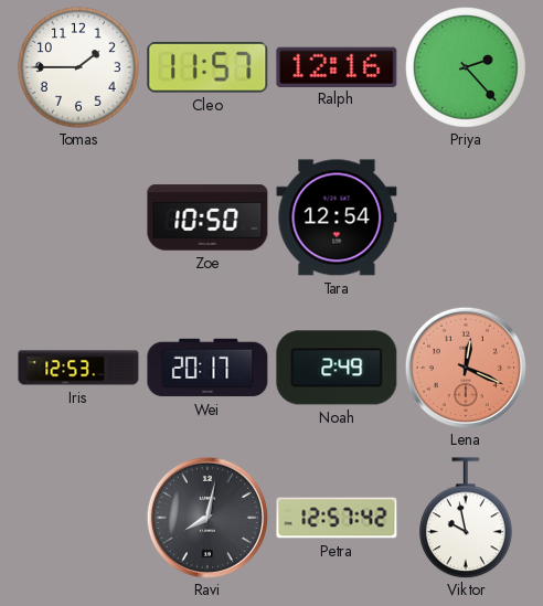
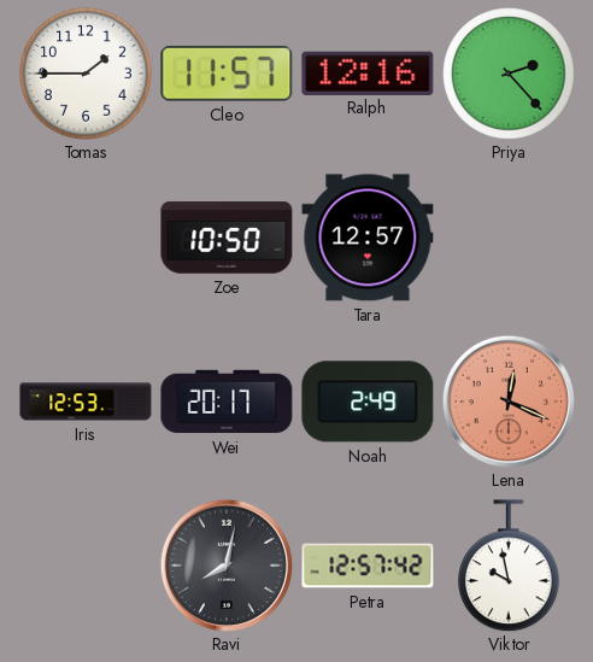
Tara: 12:54 -> 12:57 (368, 238)
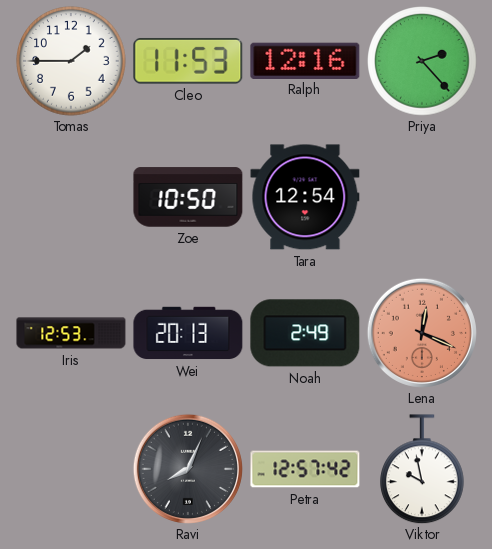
Cleo: 11:57 -> 11:53 (188, 61)
Tara: 12:57 -> 12:54 (305, 197)
Wei: 20:17 -> 20:13 (188, 333)
Ravi: 8:02 -> 8:04 (188, 469)
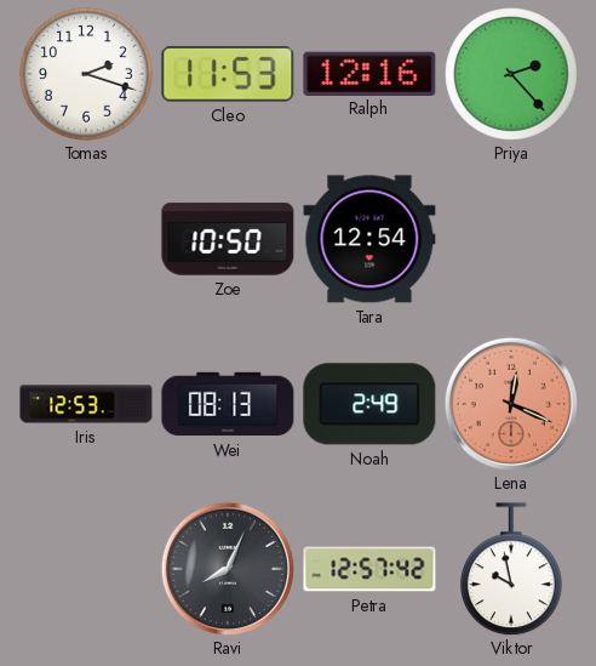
Tomas: 1:45 -> 2:18 (86, 74)
Wei: 20:13 -> 08:13 (228, 404)
